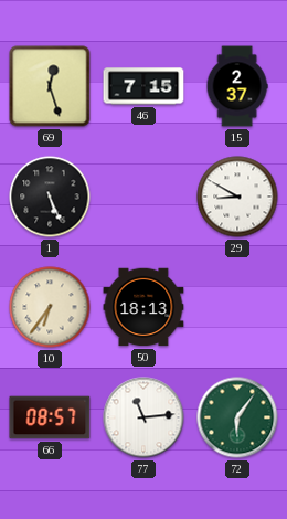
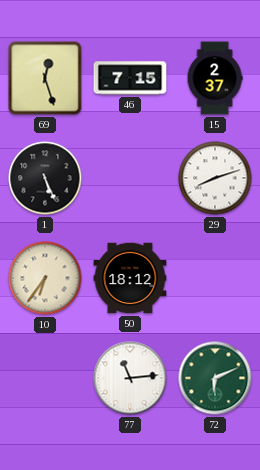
29: 8:50 -> 8:12 (215, 178)
50: 18:13 -> 18:12 (130, 278)
66: 08:57 -> none (50, 417)
72: 6:06 -> 6:11 (215, 378)
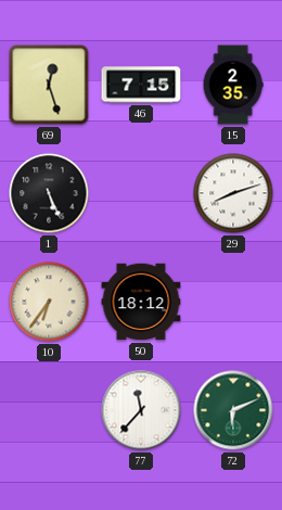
15: 2:37 -> 2:35 (233, 85)
77: 11:14 -> 11:37 (141, 410)
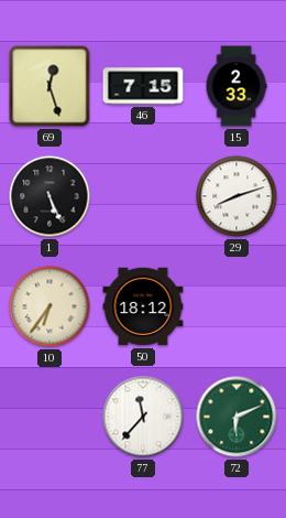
15: 2:35 -> 2:33 (237, 86)
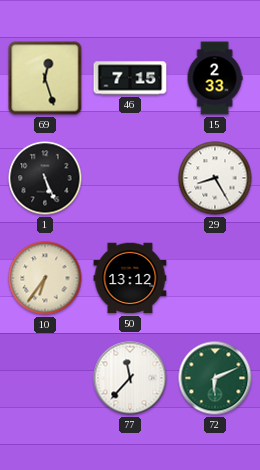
29: 8:12 -> 8:25 (215, 178)
50: 18:12 -> 13:12 (130, 278)
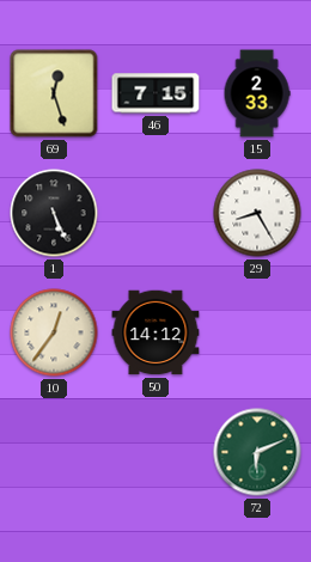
10: 6:36 -> 12:36 (54, 332)
50: 13:12 -> 14:12 (155, 332)
77: 11:37 -> none (130, 378)
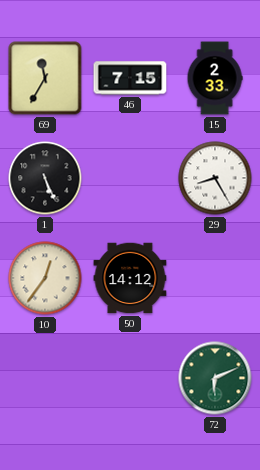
69: 12:27 -> 11:35 (45, 78)
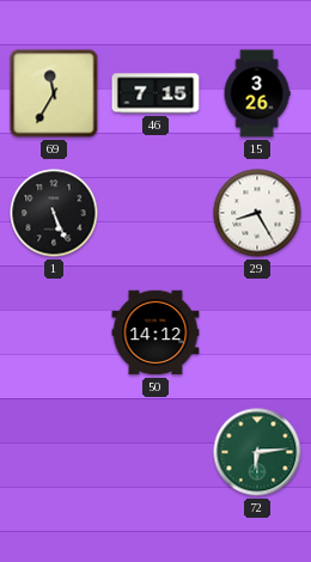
15: 2:33 -> 3:26 (257, 93)
10: 12:36 -> none (45, 278)
72: 6:11 -> 6:14 (257, 452)
